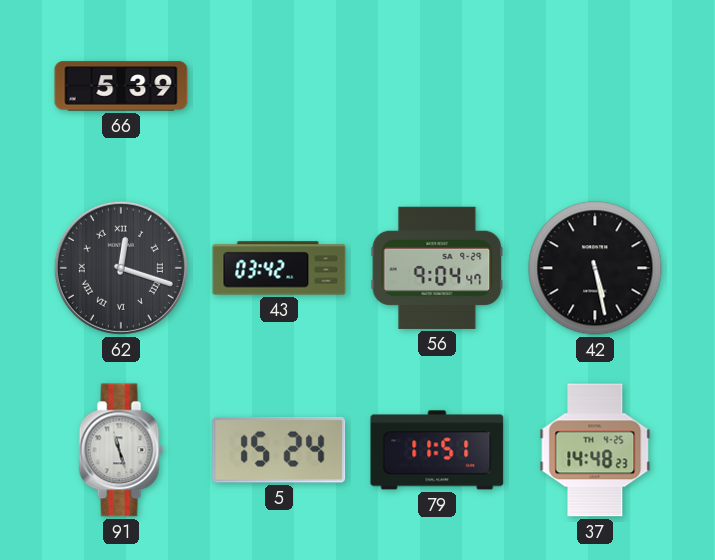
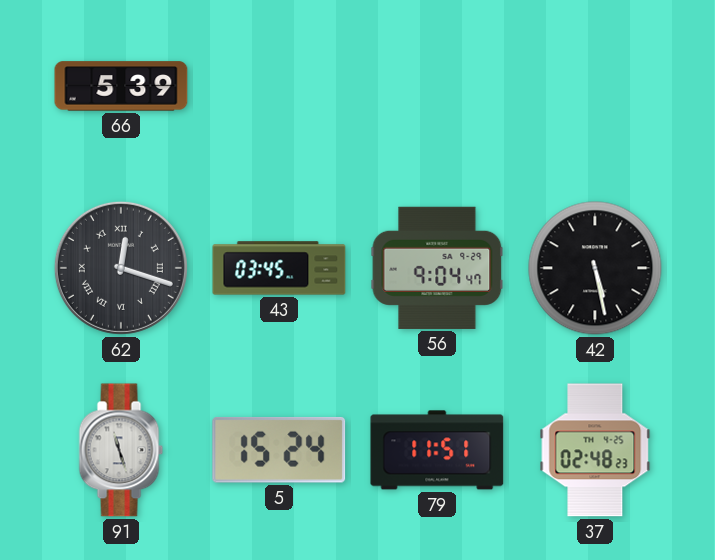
43: 03:42 -> 03:45 (279, 268)
37: 14:48 -> 02:48 (595, 450)
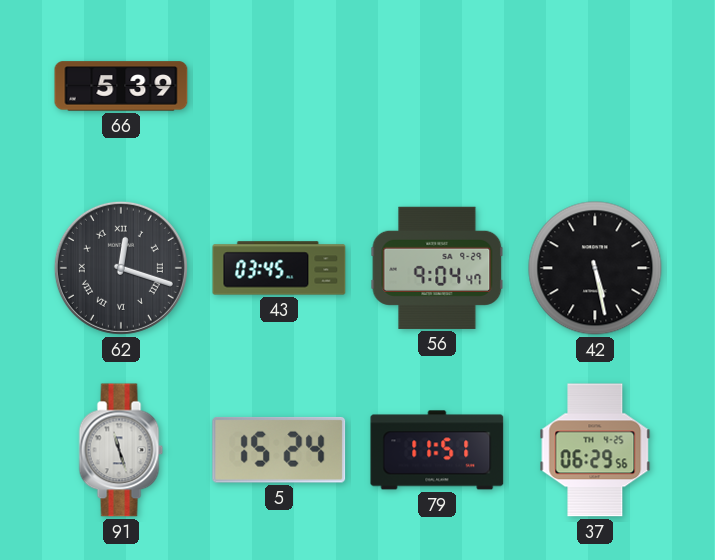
37: 02:48 -> 06:29 (595, 450)
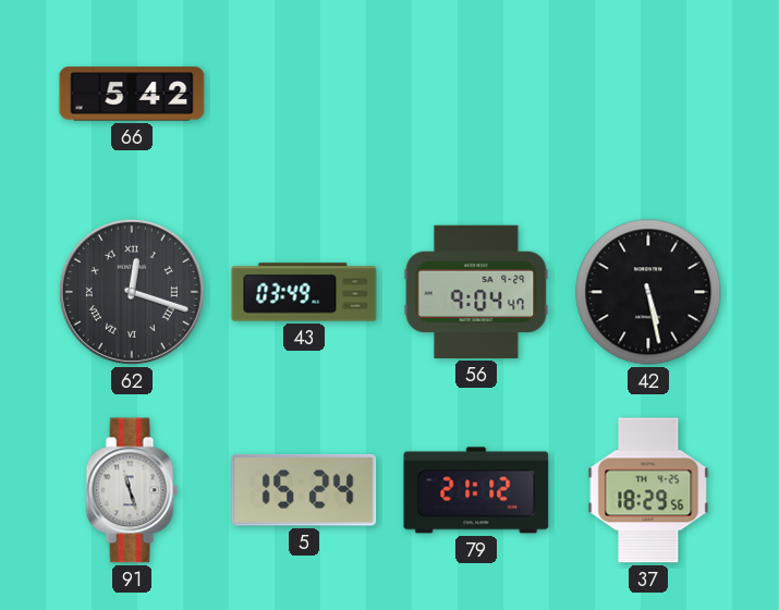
66: 5:39 -> 5:42 (132, 94)
43: 03:45 -> 03:49 (304, 292)
79: 11:51 -> 21:12 (476, 490)
37: 06:29 -> 18:29 (648, 490)
